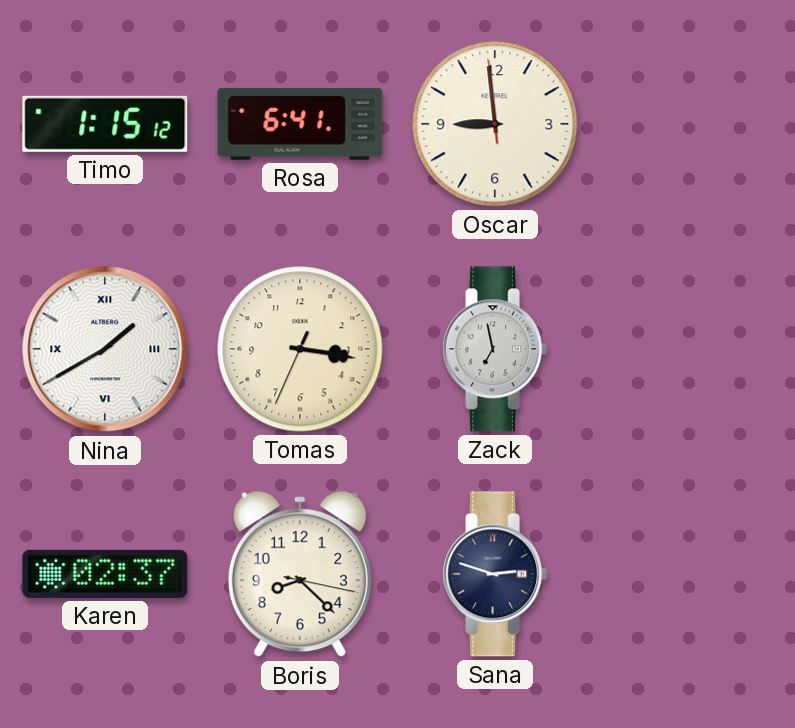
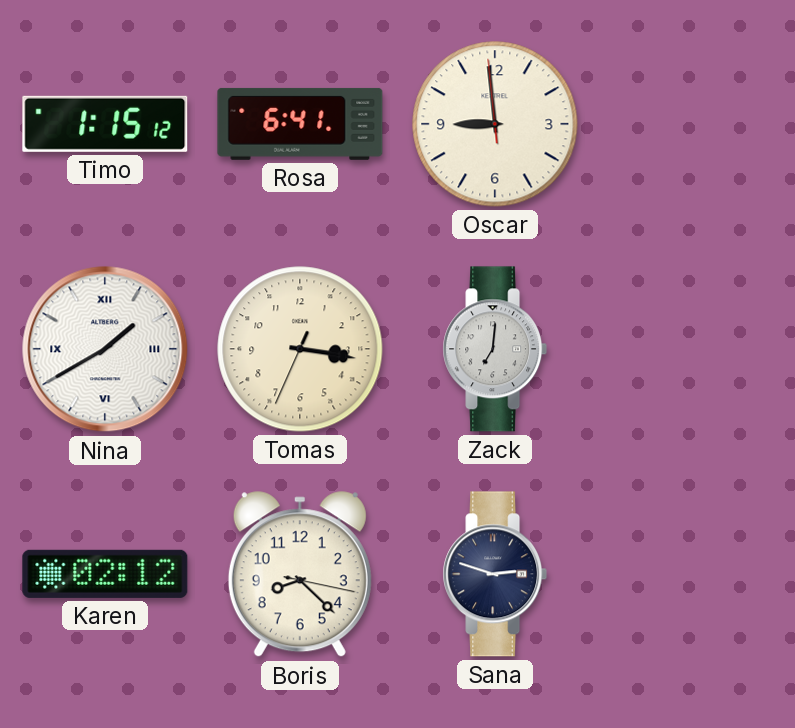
Zack: 6:58 -> 7:01 (495, 349)
Karen: 02:37 -> 02:12 (105, 574)
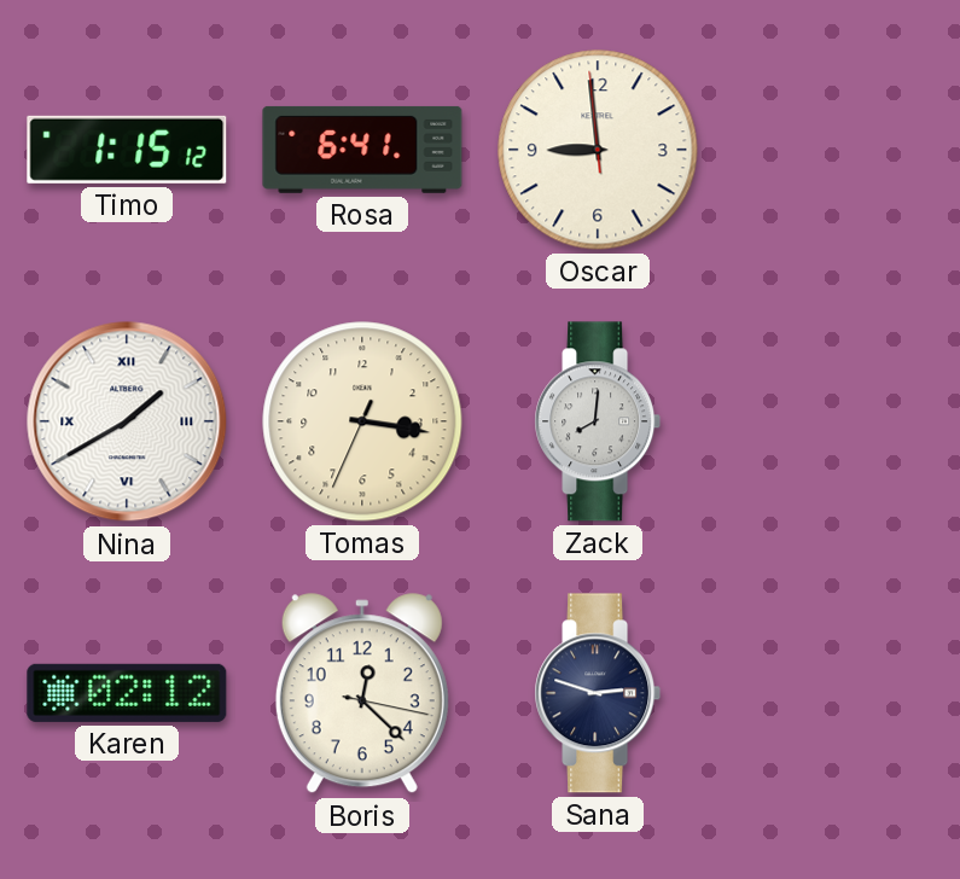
Zack: 7:01 -> 8:01 (598, 421)
Boris: 8:22 -> 12:22 (362, 694)
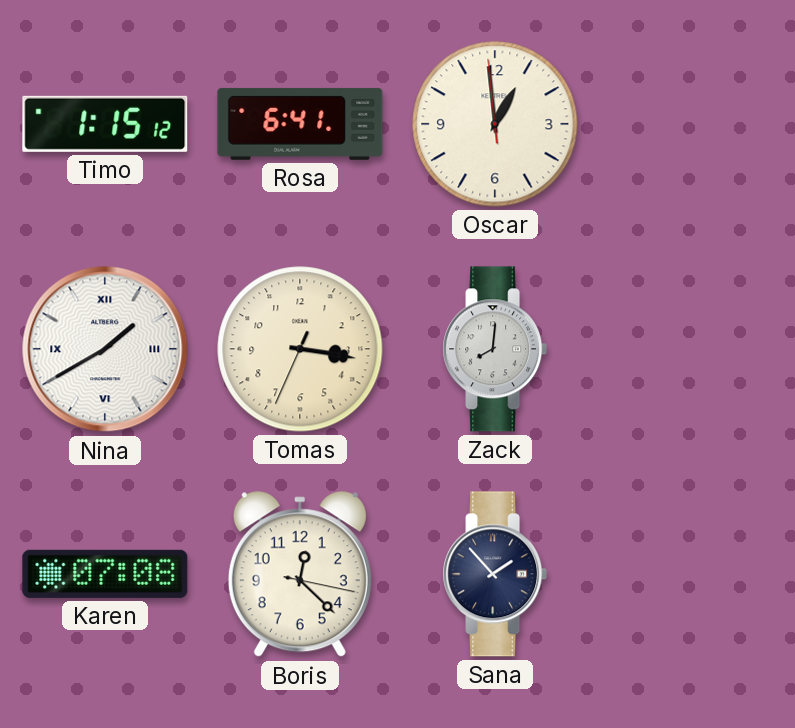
Oscar: 8:58 -> 12:58 (495, 124)
Karen: 02:12 -> 07:08 (105, 574)
Sana: 2:48 -> 1:53 (495, 574)
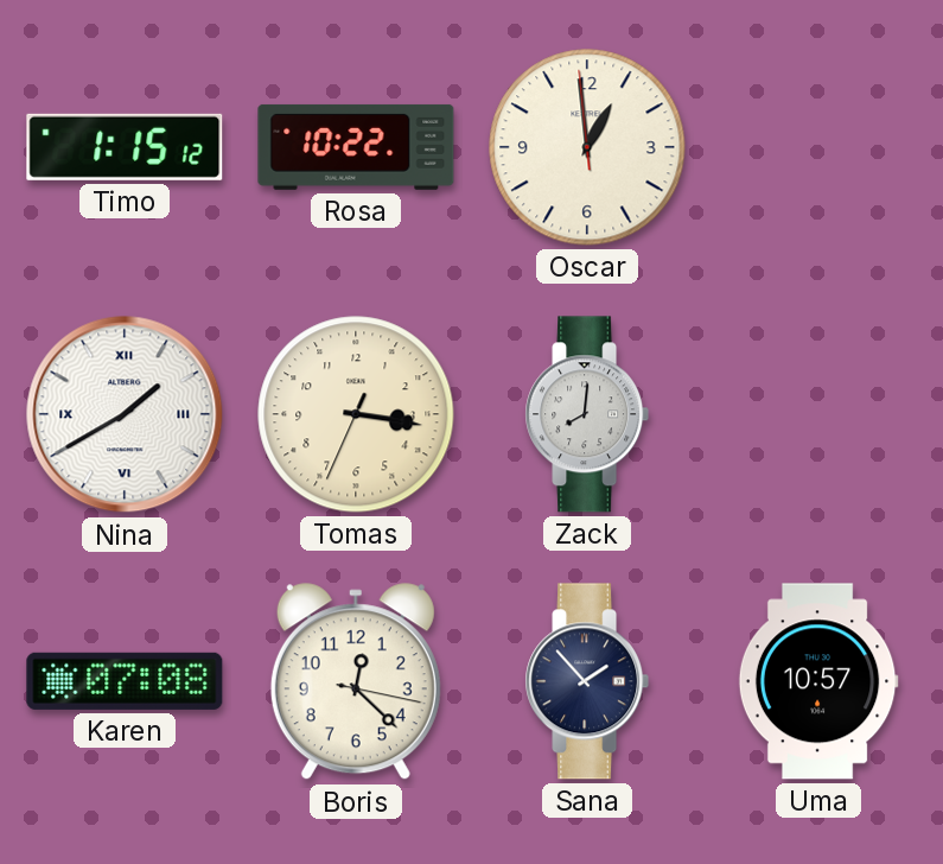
Rosa: 6:41 -> 10:22 (356, 147)
Uma: none -> 10:57 (818, 681)
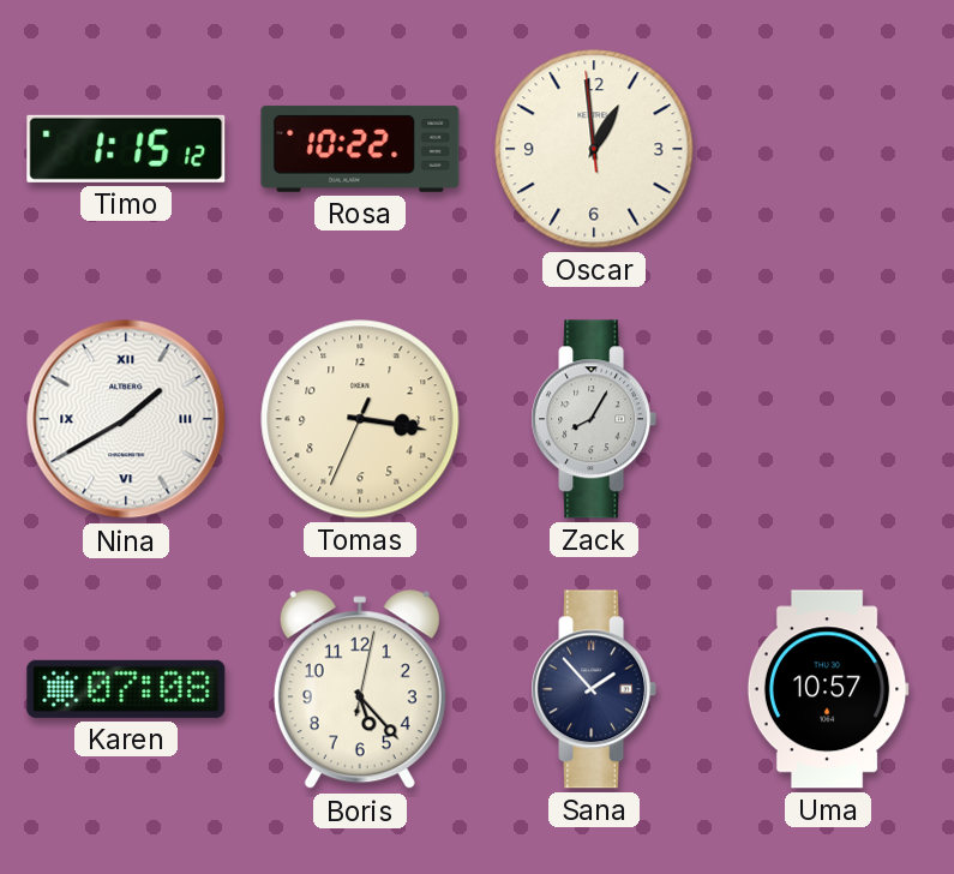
Zack: 8:01 -> 8:05 (594, 419)
Boris: 12:22 -> 5:23 (360, 690)
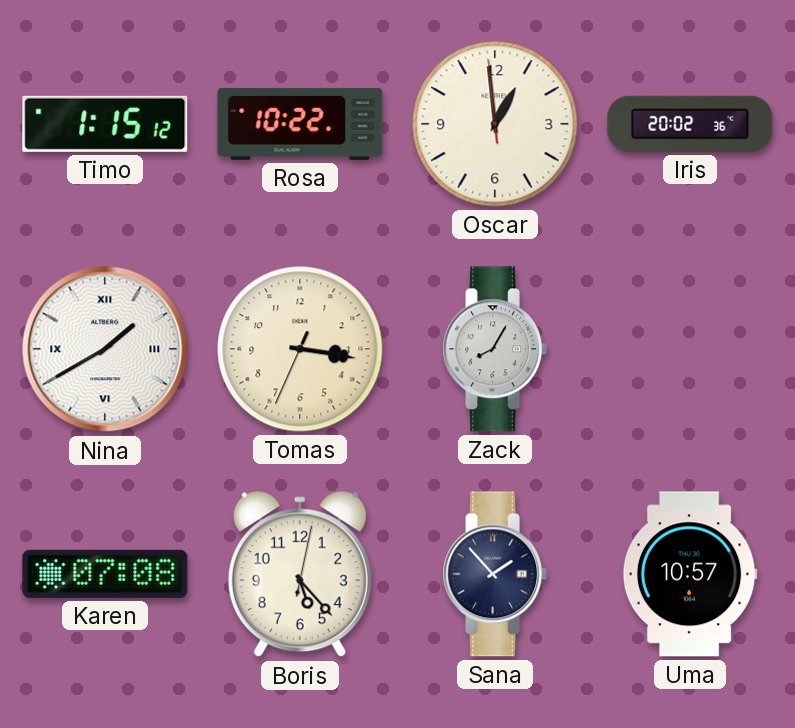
Iris: none -> 20:02 (690, 124)
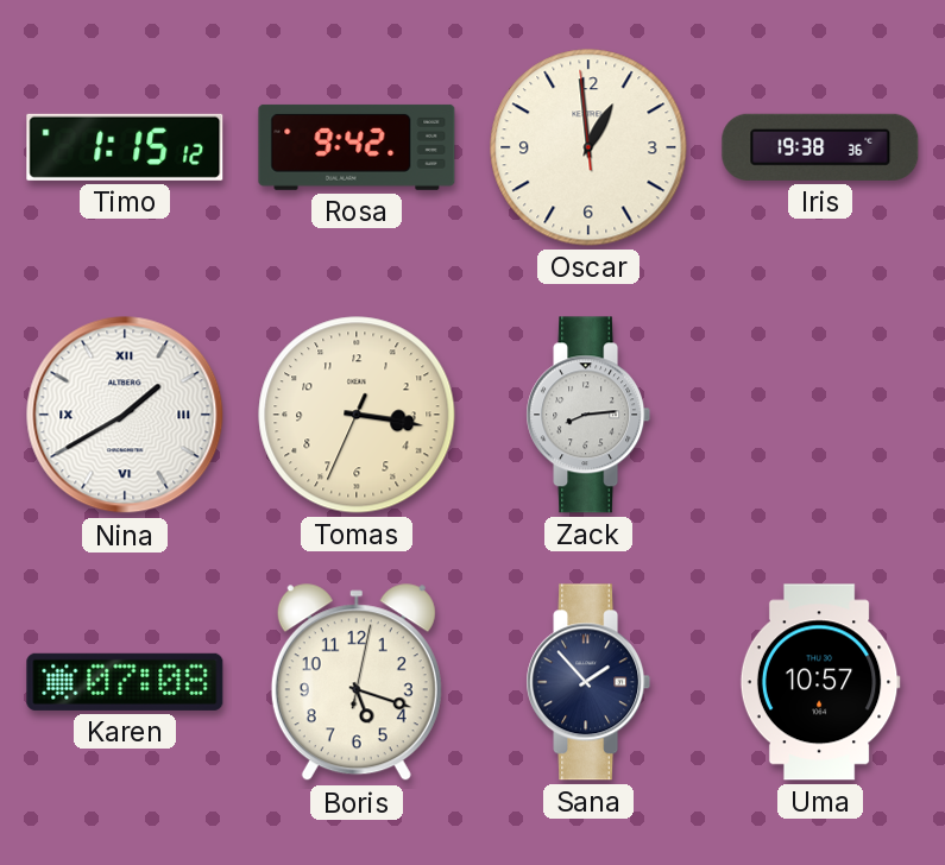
Rosa: 10:22 -> 9:42 (357, 147)
Iris: 20:02 -> 19:38 (820, 147)
Zack: 8:05 -> 8:14 (588, 415)
Boris: 5:23 -> 5:18 (357, 683)
